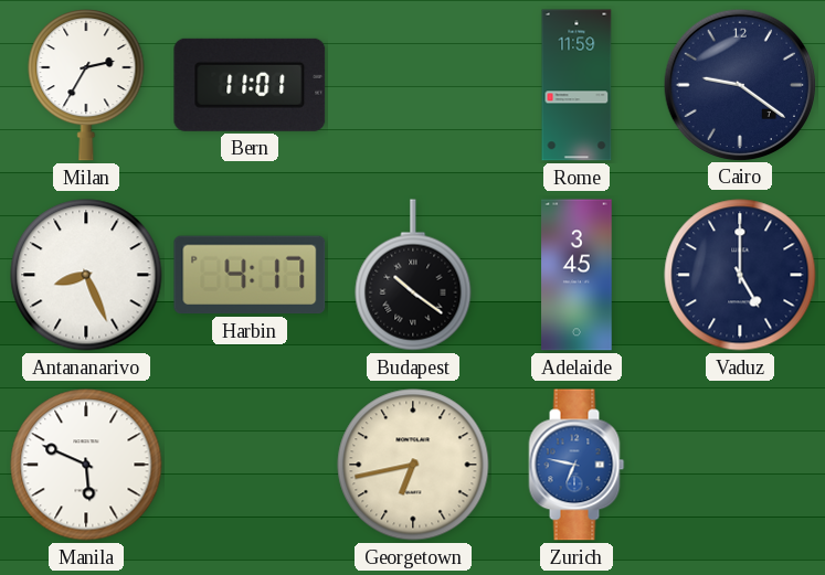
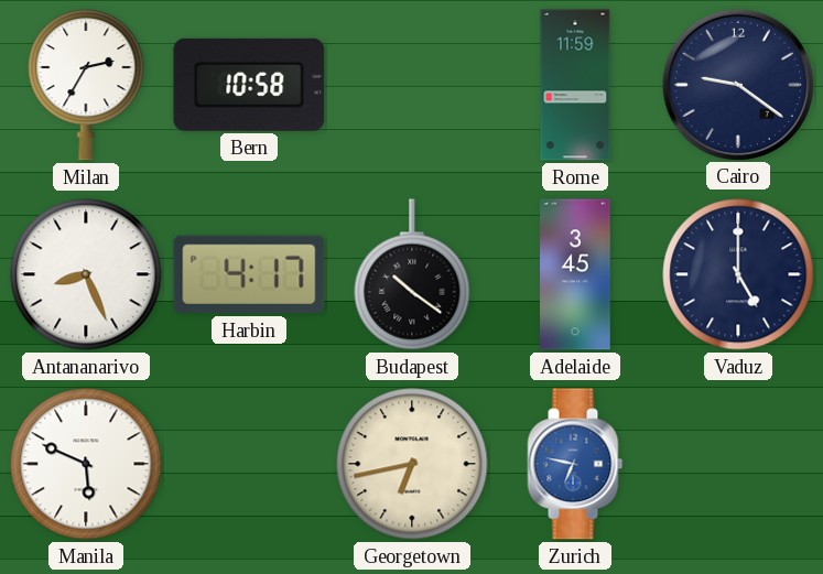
Bern: 11:01 -> 10:58 (249, 85)
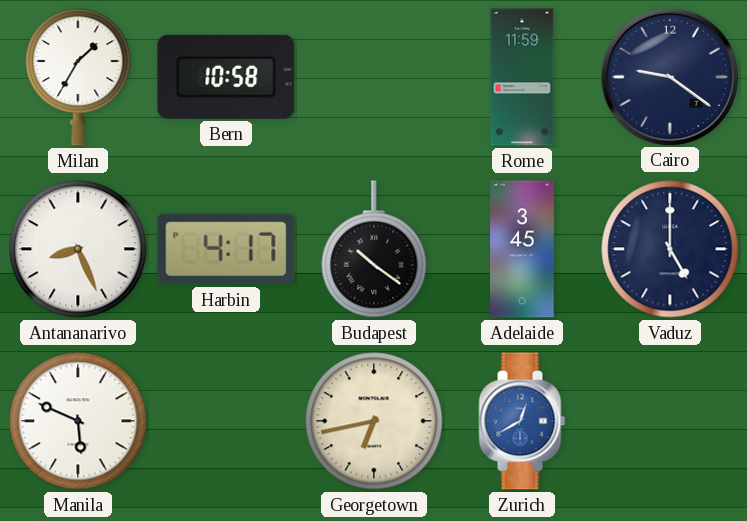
Milan: 2:35 -> 1:35 (78, 78)
Zurich: 6:47 -> 12:40 (522, 421)
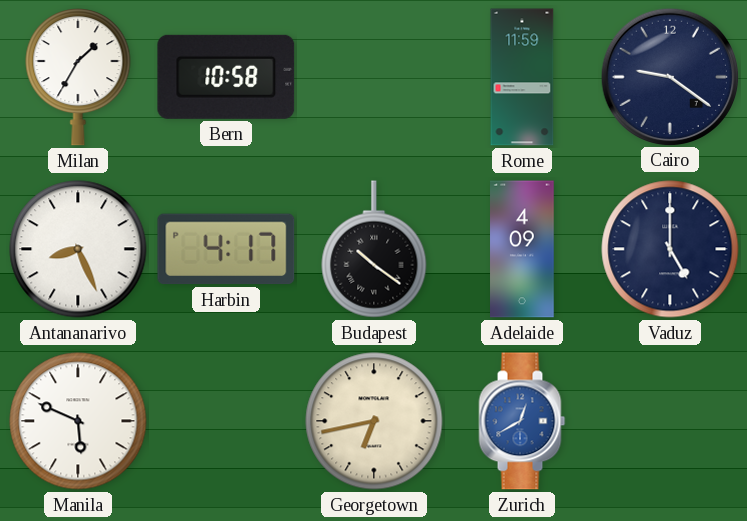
Adelaide: 3:45 -> 4:09 (522, 249)
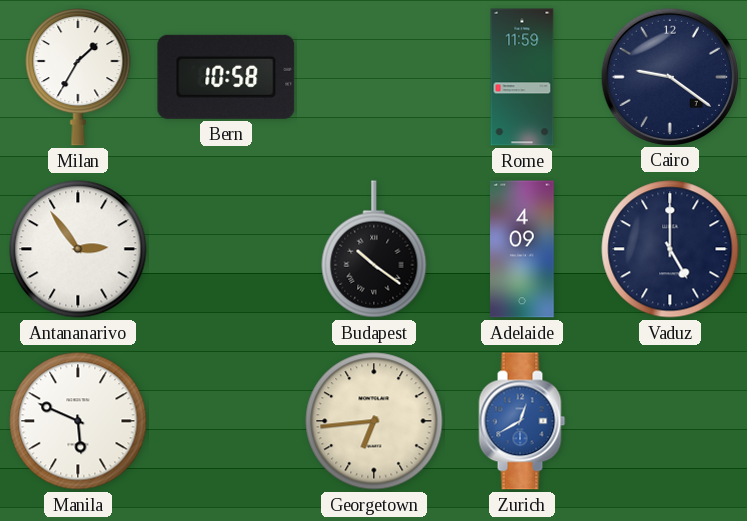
Antananarivo: 8:26 -> 2:54 (78, 249)
Harbin: 4:17 -> none (226, 249)
Georgetown: 6:43 -> 6:44 (374, 421)
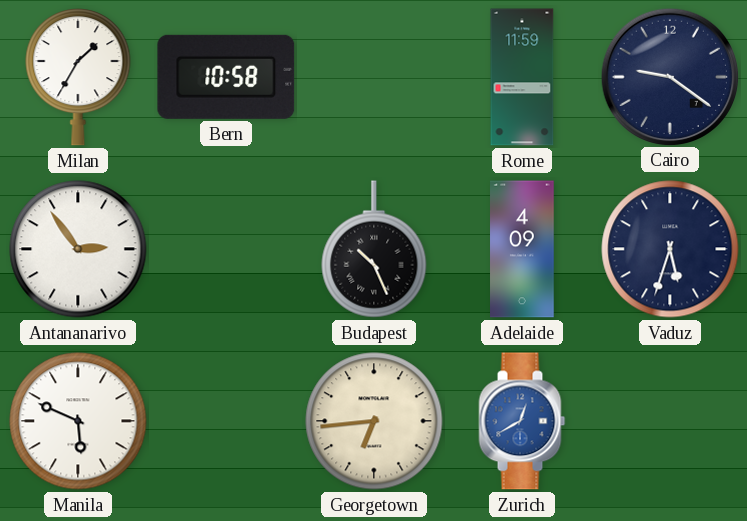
Budapest: 10:21 -> 10:26 (374, 249)
Vaduz: 5:00 -> 5:33 (670, 249)
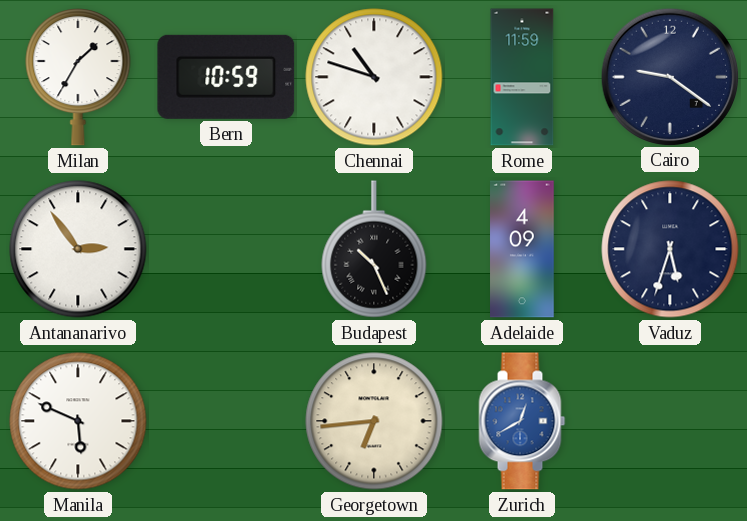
Bern: 10:58 -> 10:59 (226, 77)
Chennai: none -> 10:48 (374, 77)
